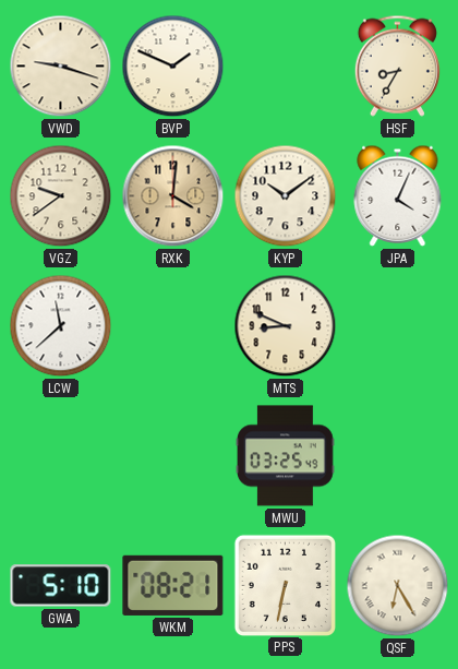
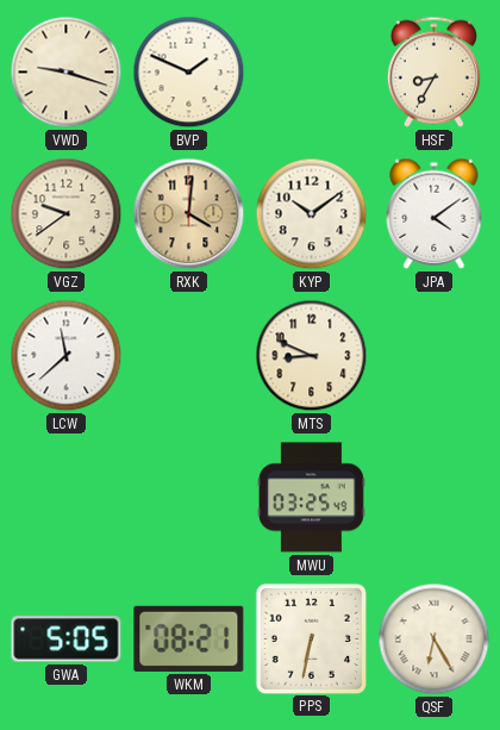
JPA: 4:04 -> 4:09 (435, 213)
GWA: 5:10 -> 5:05 (67, 639)
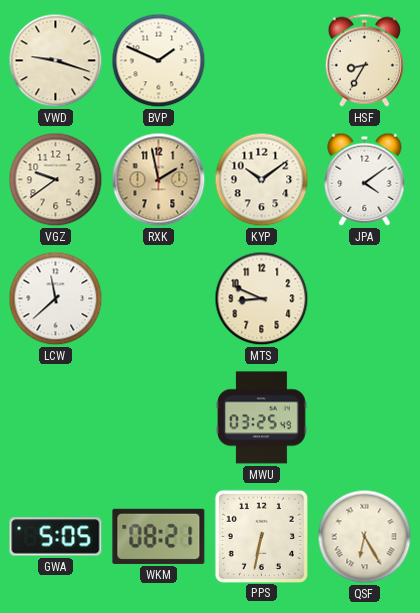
RXK: 4:01 -> 1:58 (159, 180)
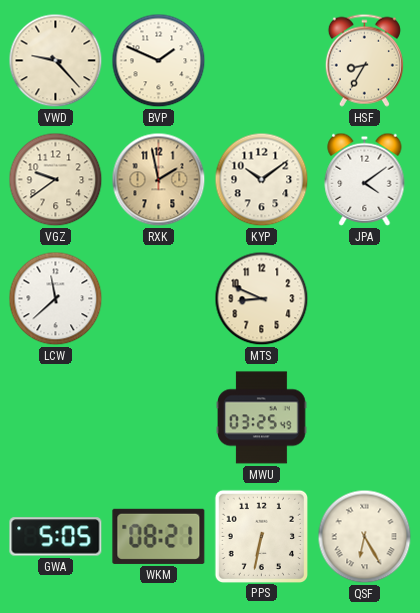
VWD: 9:18 -> 9:23 (56, 61)
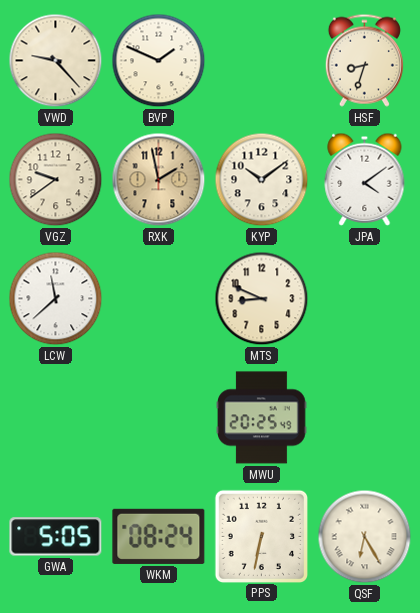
HSF: 8:35 -> 8:33 (364, 60)
MWU: 03:25 -> 20:25 (262, 418)
WKM: 08:21 -> 08:24 (159, 536)
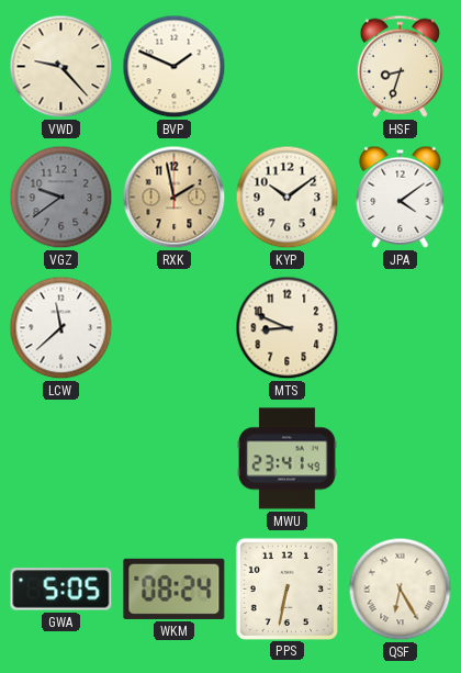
VGZ dial: cream -> grey (61, 198)
MWU: 20:25 -> 23:41 (288, 459)
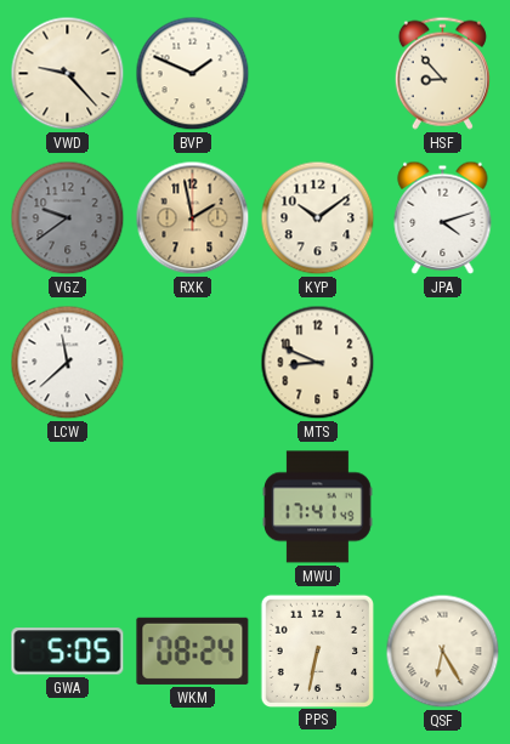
HSF: 8:33 -> 8:53 (442, 73)
JPA: 4:09 -> 4:12 (443, 217)
MWU: 23:41 -> 17:41 (318, 507)
